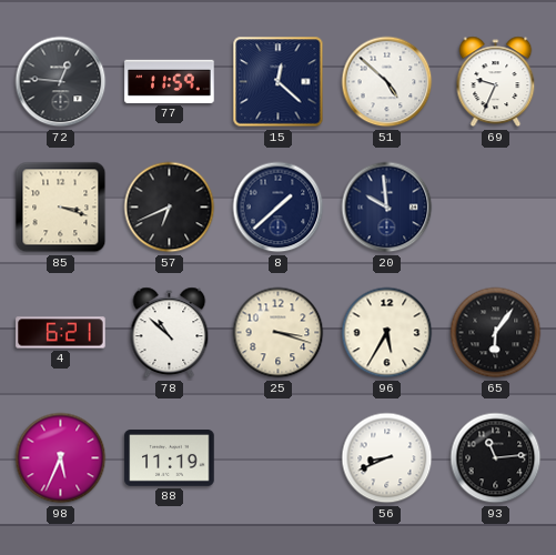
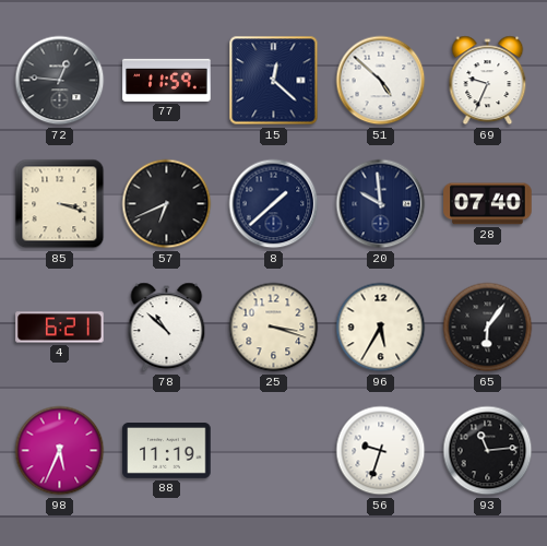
28: none -> 07:40 (488, 204)
56: 8:41 -> 9:33 (381, 451)
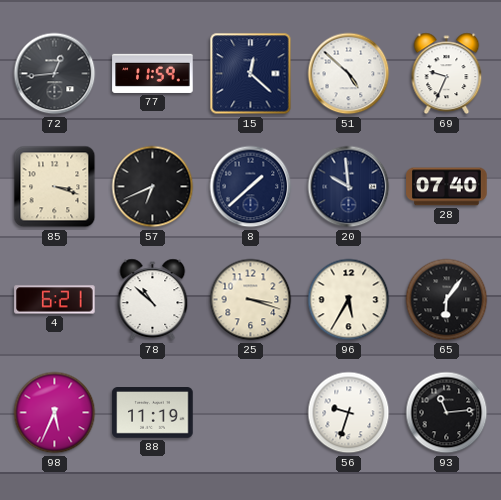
72: 12:46 -> 12:44 (55, 74)
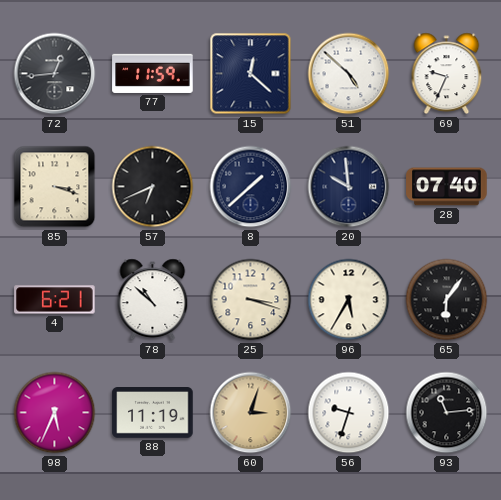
60: none -> 3:03 (251, 413)
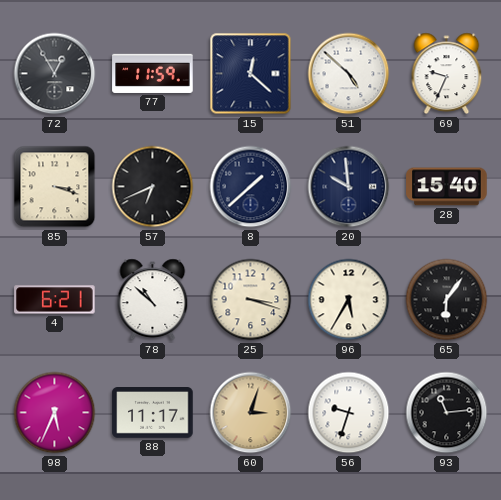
72: 12:44 -> 12:55 (55, 74)
28: 07:40 -> 15:40 (447, 187)
88: 11:19 -> 11:17 (153, 413)
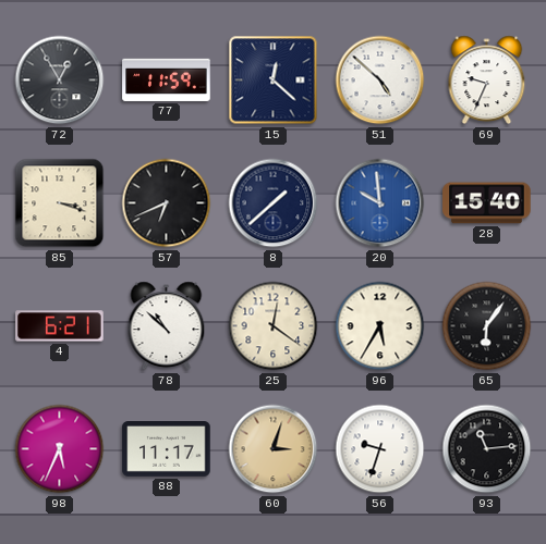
20 dial: navy -> blue (380, 203)
25: 3:18 -> 12:21 (274, 326)
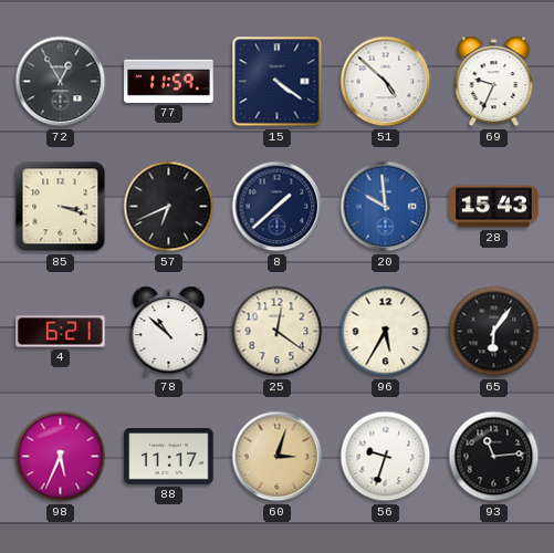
15: 12:22 -> 4:21 (278, 82)
28: 15:40 -> 15:43 (494, 207)
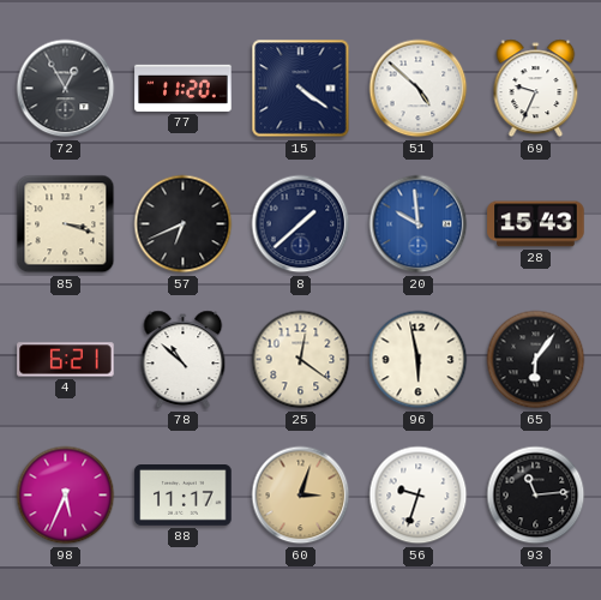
77: 11:59 -> 11:20 (184, 88)
96: 5:35 -> 5:58 (419, 360)
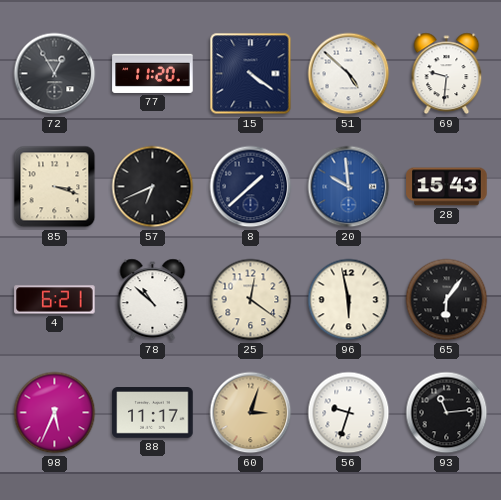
69: 9:34 -> 9:31 (447, 74)
